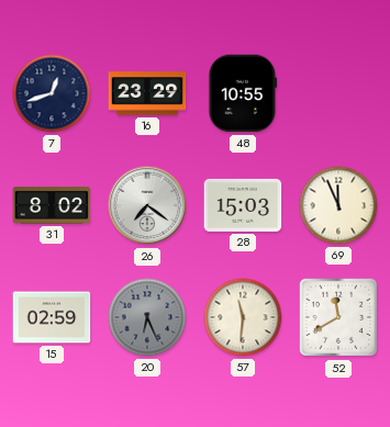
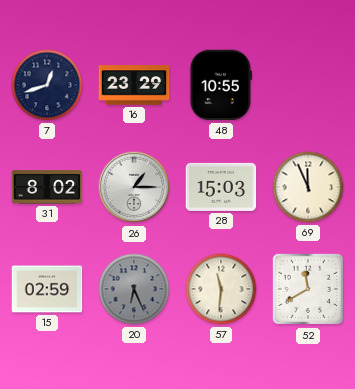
26: 7:21 -> 1:15 (134, 187)
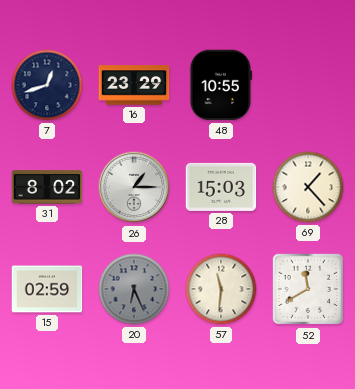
69: 11:56 -> 1:23 (308, 187)
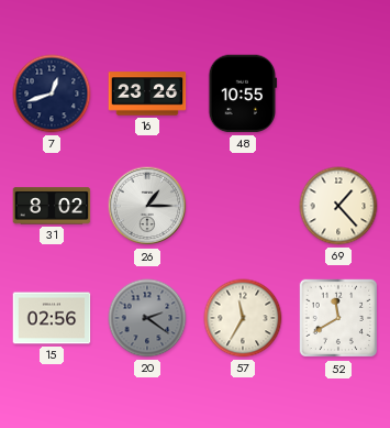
16: 23:29 -> 23:26 (147, 94)
28: 15:03 -> none (221, 187)
15: 02:59 -> 02:56 (52, 318)
20: 6:26 -> 2:21 (147, 318)
57: 11:31 -> 11:35 (243, 318)
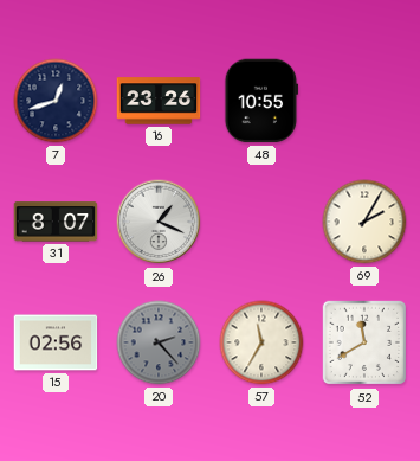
31: 8:02 -> 8:07 (56, 222)
26: 1:15 -> 1:19 (159, 222)
69: 1:23 -> 2:05 (364, 222)
20: 2:21 -> 2:23 (159, 342)
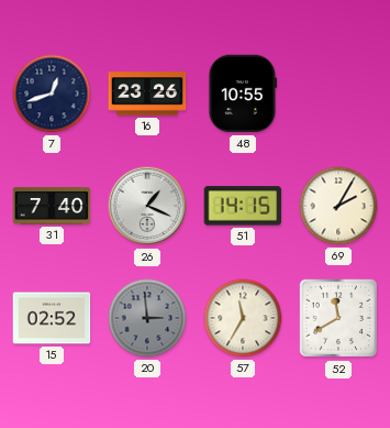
31: 8:07 -> 7:40 (52, 206)
51: none -> 14:15 (243, 206)
15: 02:56 -> 02:52 (52, 318)
20: 2:23 -> 2:59 (147, 318)
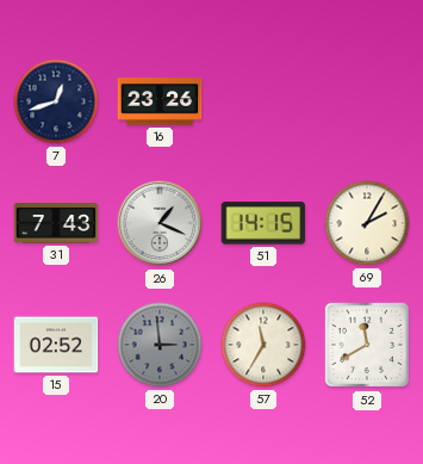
48: 10:55 -> none (243, 94)
31: 7:40 -> 7:43 (56, 223)
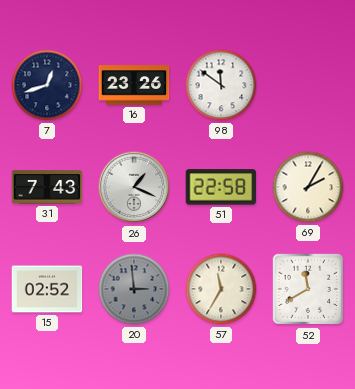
98: none -> 11:51 (221, 85)
51: 14:15 -> 22:58 (221, 187)
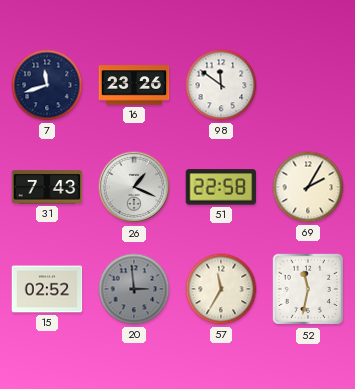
7: 12:42 -> 11:42 (47, 85)
52: 11:40 -> 11:32 (308, 289)
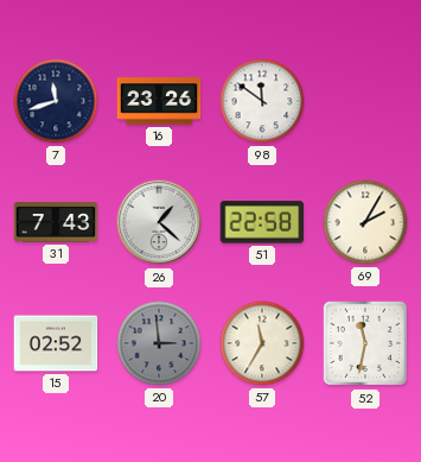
26: 1:19 -> 1:22 (159, 222)
